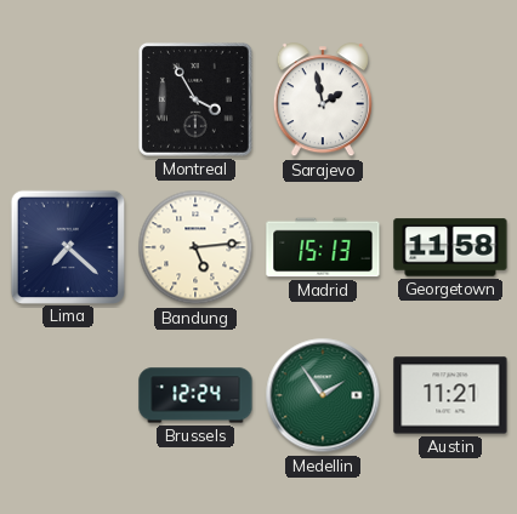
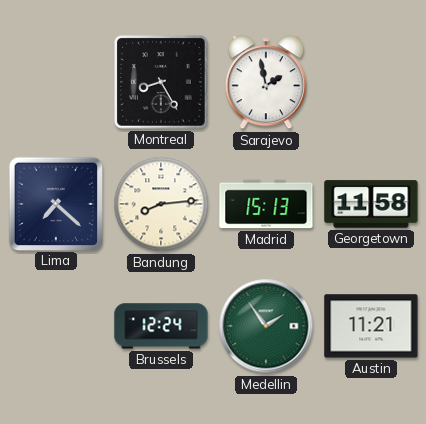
Montreal: 3:55 -> 8:25 (161, 82)
Bandung: 5:14 -> 8:14 (161, 204)
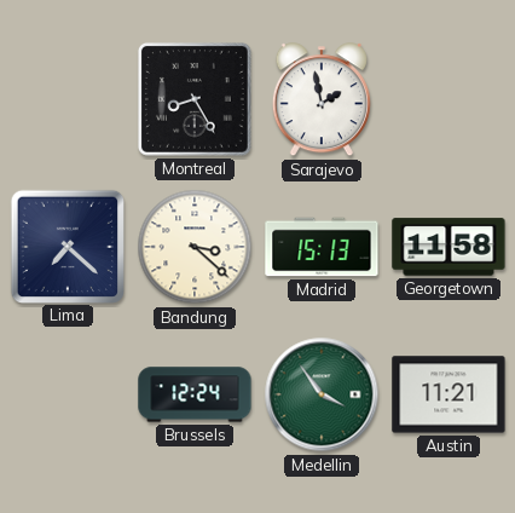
Bandung: 8:14 -> 3:22 (195, 247)
Medellin: 1:54 -> 3:54 (322, 394)
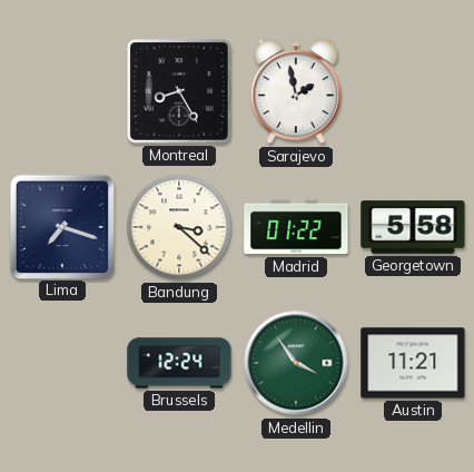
Lima: 7:22 -> 7:18 (61, 226)
Madrid: 15:13 -> 01:22 (296, 227)
Georgetown: 11:58 -> 5:58 (413, 227)
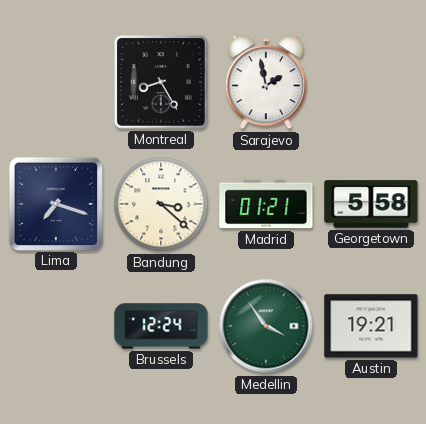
Madrid: 01:22 -> 01:21 (266, 204)
Austin: 11:21 -> 19:21 (371, 326)
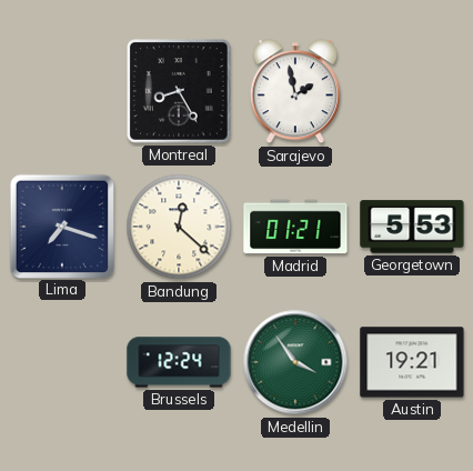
Bandung: 3:22 -> 12:22 (179, 227)
Georgetown: 5:58 -> 5:53 (412, 227)
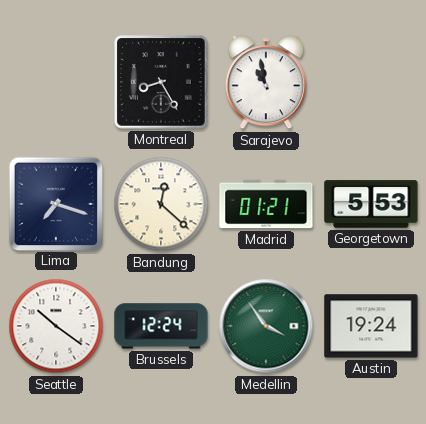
Sarajevo: 1:58 -> 10:58 (266, 83)
Seattle: none -> 10:21 (56, 326)
Austin: 19:21 -> 19:24 (371, 326)
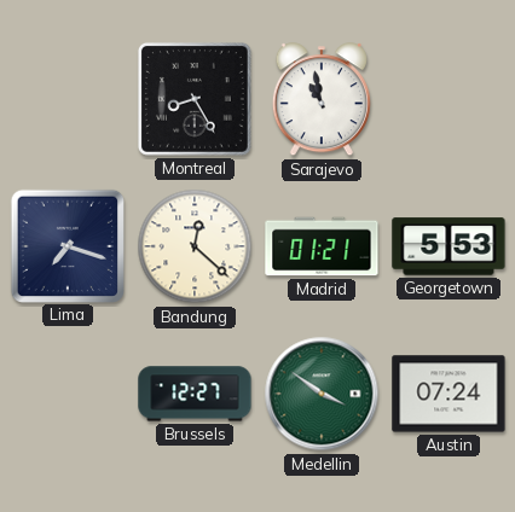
Seattle: 10:21 -> none (56, 326)
Brussels: 12:24 -> 12:27 (195, 394)
Medellin: 3:54 -> 3:51 (322, 394)
Austin: 19:24 -> 07:24 (449, 394)
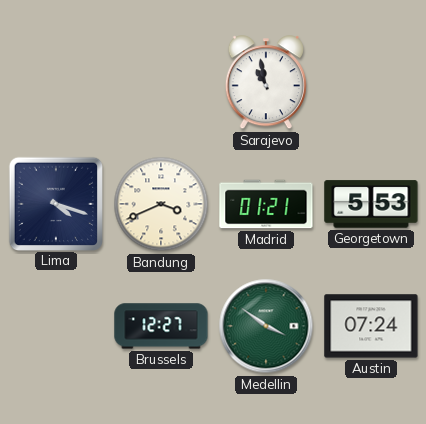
Montreal: 8:25 -> none (195, 99)
Lima: 7:18 -> 4:18 (55, 203)
Bandung: 12:22 -> 3:41 (161, 204)
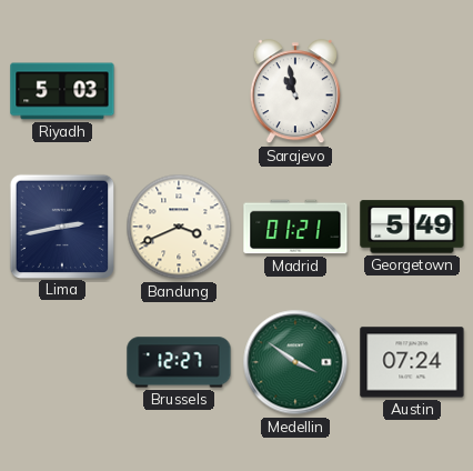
Riyadh: none -> 5:03 (62, 91)
Lima: 4:18 -> 2:43 (61, 226)
Georgetown: 5:53 -> 5:49 (412, 227)
